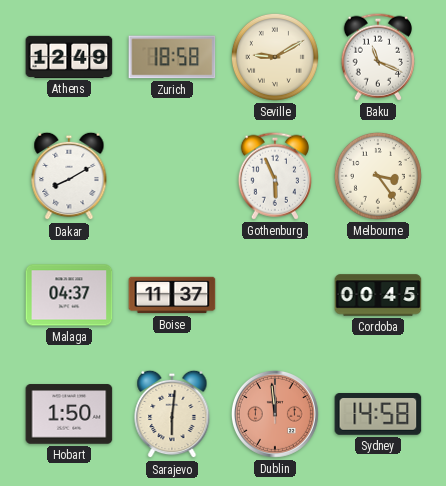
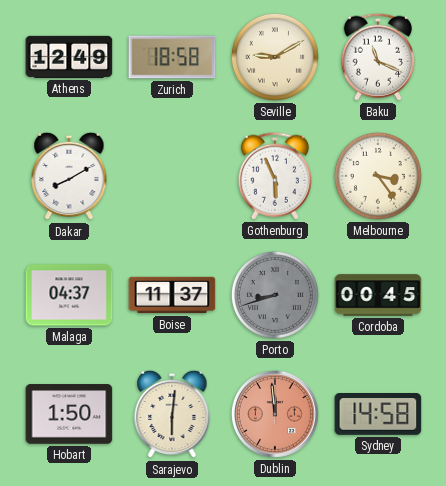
Porto: none -> 8:42 (275, 295)
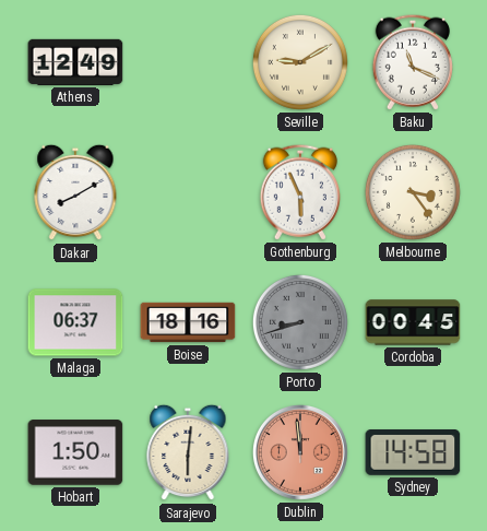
Zurich: 18:58 -> none (172, 57)
Malaga: 04:37 -> 06:37 (75, 322)
Boise: 11:37 -> 18:16 (188, 322)
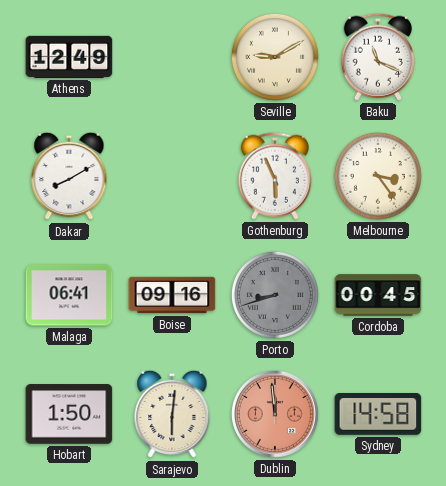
Malaga: 06:37 -> 06:41 (69, 295)
Boise: 18:16 -> 09:16 (172, 295)
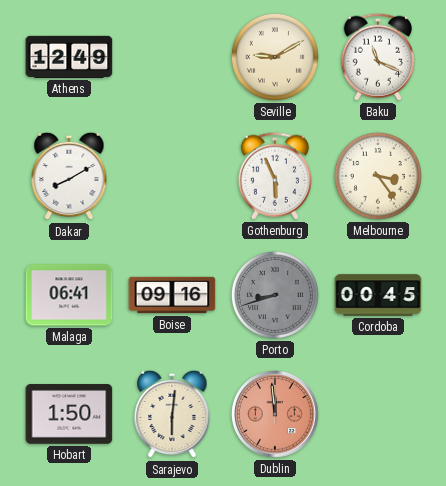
Sydney: 14:58 -> none (378, 414)
